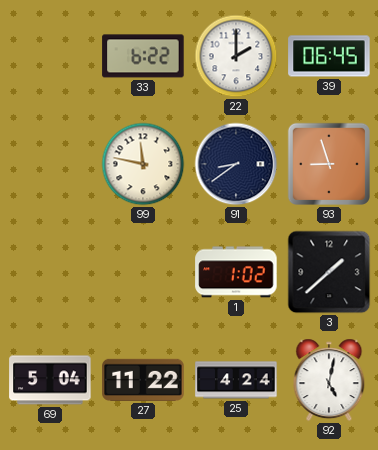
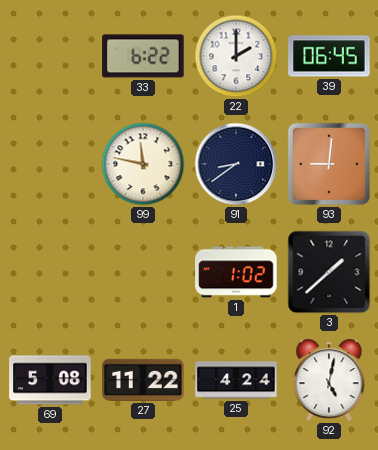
93: 8:57 -> 9:01 (329, 164)
69: 5:04 -> 5:08 (50, 380)
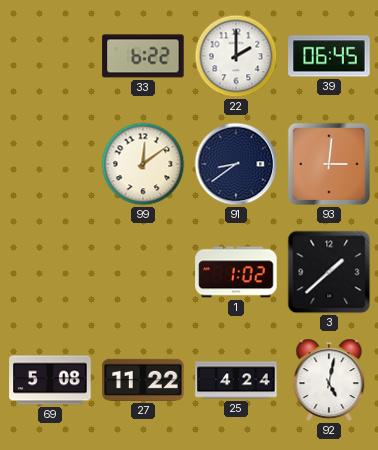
99: 11:47 -> 12:09 (143, 164)
93: 9:01 -> 3:01 (329, 164)
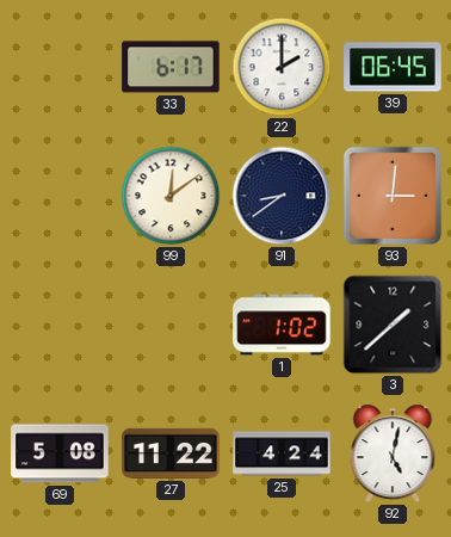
33: 6:22 -> 6:17 (171, 67)
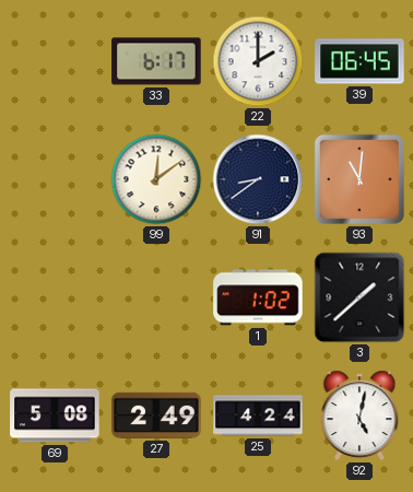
93: 3:01 -> 11:01 (359, 179)
27: 11:22 -> 2:49 (156, 415)
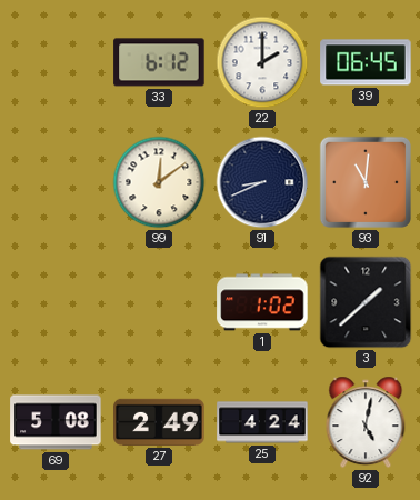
33: 6:17 -> 6:12 (159, 62)
91: 8:39 -> 8:41 (262, 182)
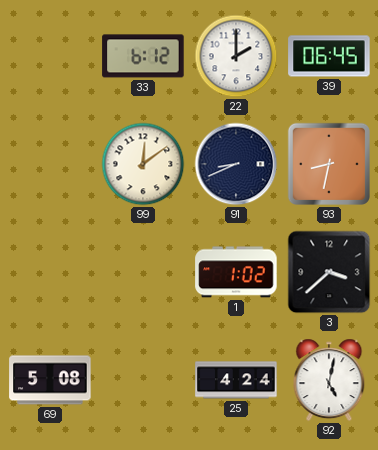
93: 11:01 -> 8:32 (329, 164)
3: 1:38 -> 3:38 (329, 272)
27: 2:49 -> none (159, 422)
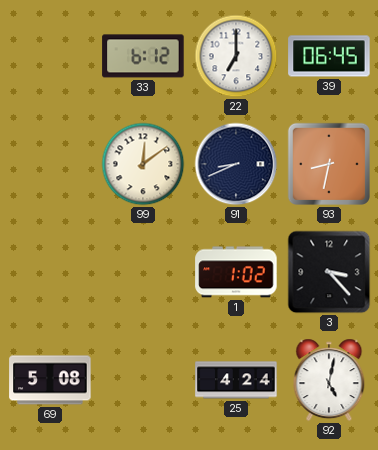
22: 2:00 -> 7:00 (236, 56)
3: 3:38 -> 3:23 (329, 272)
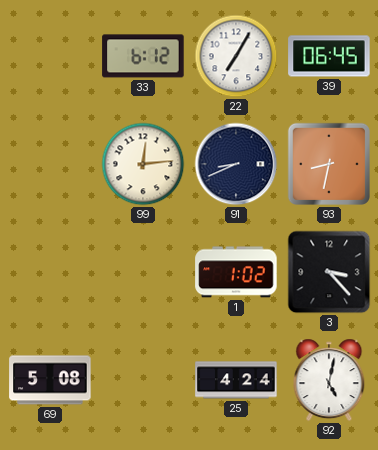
22: 7:00 -> 7:05 (236, 56)
99: 12:09 -> 12:14 (143, 164)
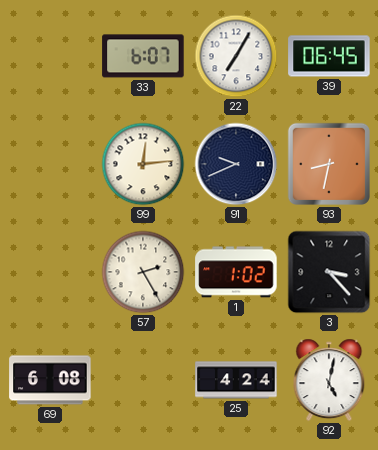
33: 6:12 -> 6:07 (143, 56)
91: 8:41 -> 9:41 (236, 164)
57: none -> 2:25 (143, 272)
69: 5:08 -> 6:08 (50, 380)
